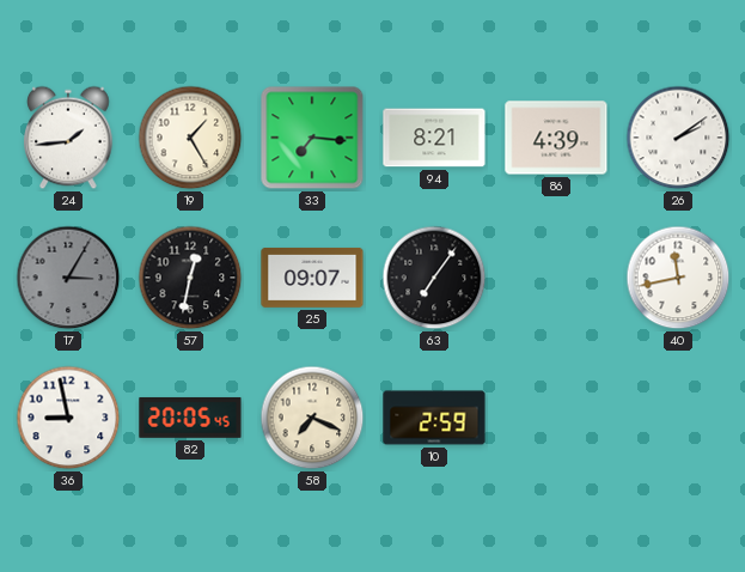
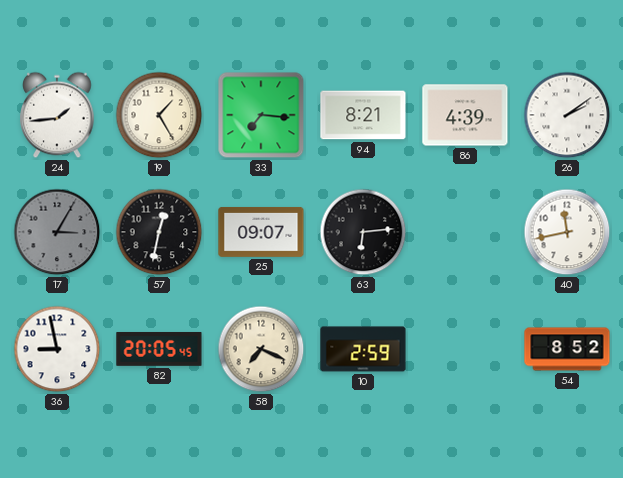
63: 7:06 -> 6:14 (363, 232)
54: none -> 8:52 (567, 349)
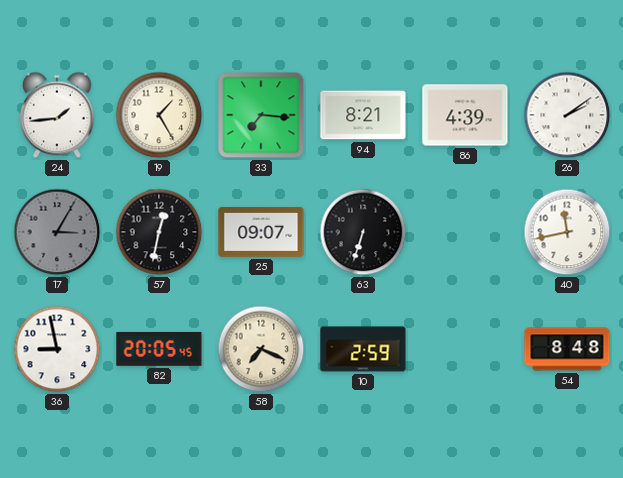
63: 6:14 -> 6:33 (363, 232)
54: 8:52 -> 8:48 (567, 349)
